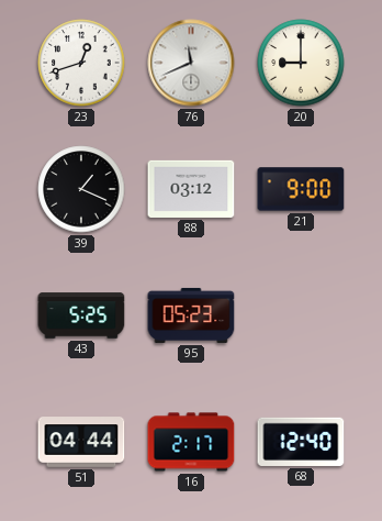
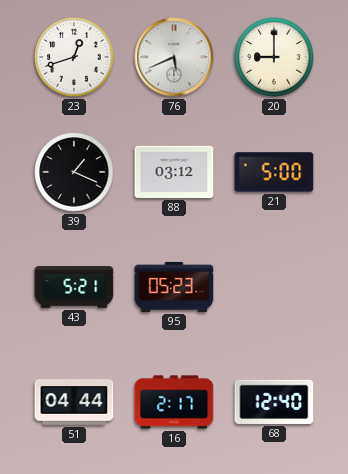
76: 11:41 -> 5:41 (174, 57)
21: 9:00 -> 5:00 (274, 172)
43: 5:25 -> 5:21 (74, 287)
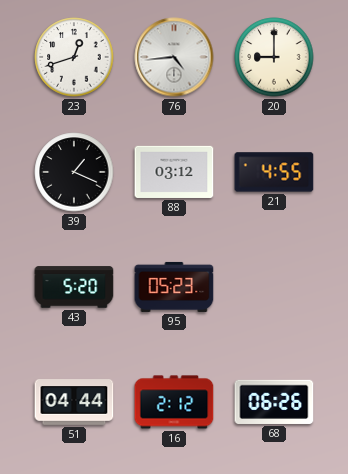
76: 5:41 -> 4:44 (174, 57)
21: 5:00 -> 4:55 (274, 172)
43: 5:21 -> 5:20 (74, 287)
16: 2:17 -> 2:12 (174, 402)
68: 12:40 -> 06:26 (274, 402)
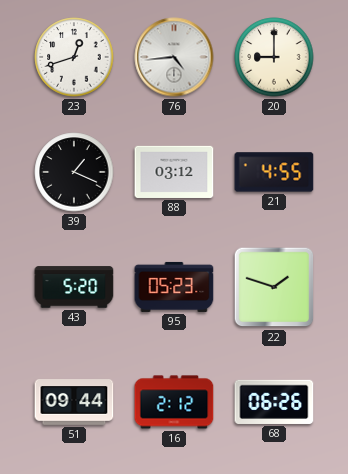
22: none -> 1:48 (274, 287)
51: 04:44 -> 09:44 (74, 402)
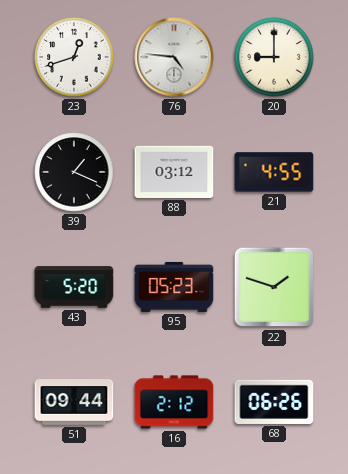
76: 4:44 -> 4:46 (174, 57)
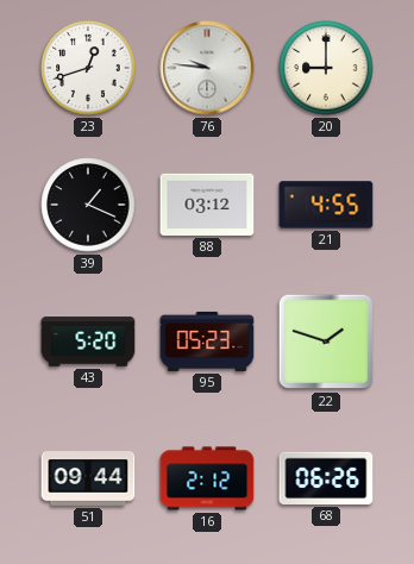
76: 4:46 -> 9:46 (207, 68)
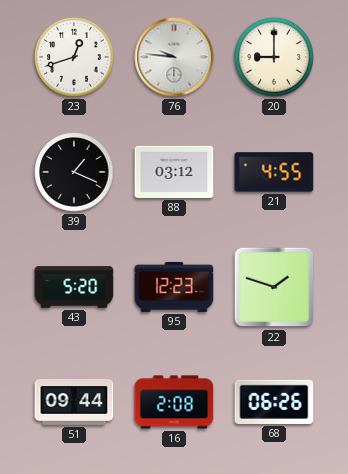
95: 05:23 -> 12:23 (174, 287)
16: 2:12 -> 2:08 (174, 402)
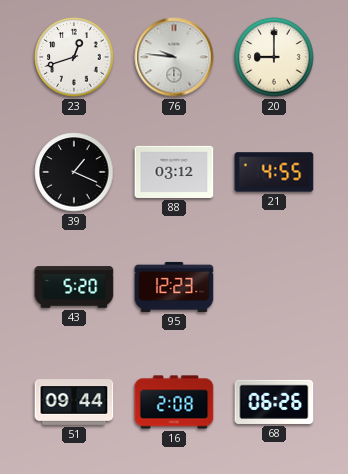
22: 1:48 -> none (274, 287)
